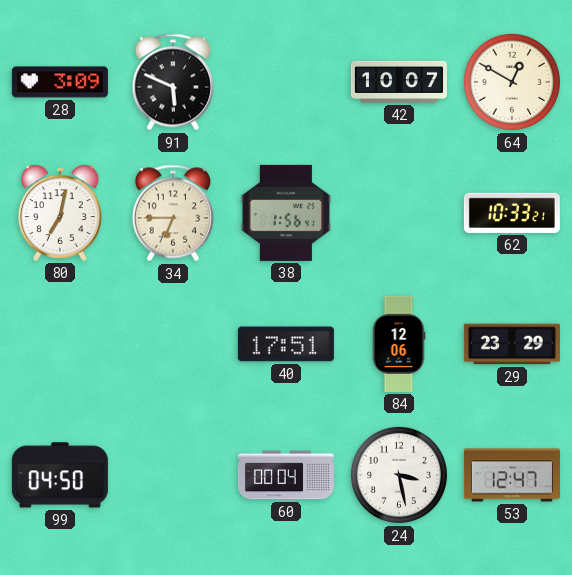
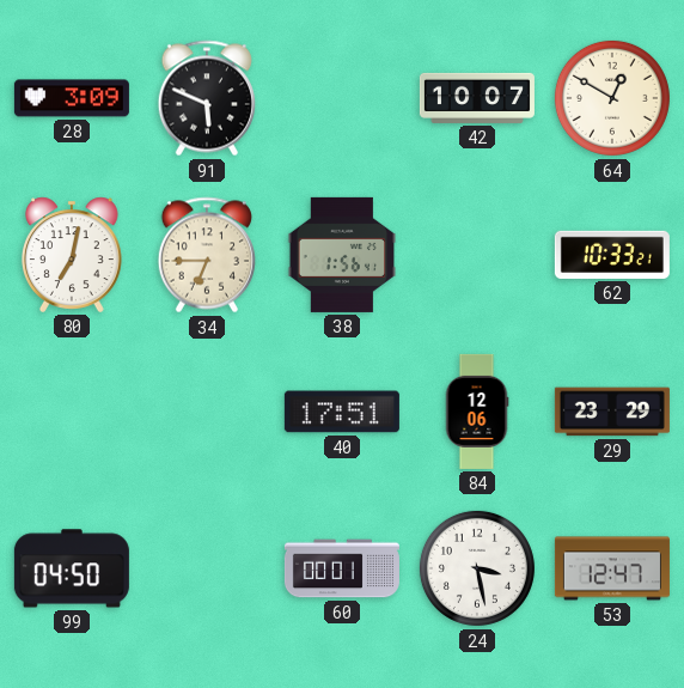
60: 00:04 -> 00:01 (342, 568)
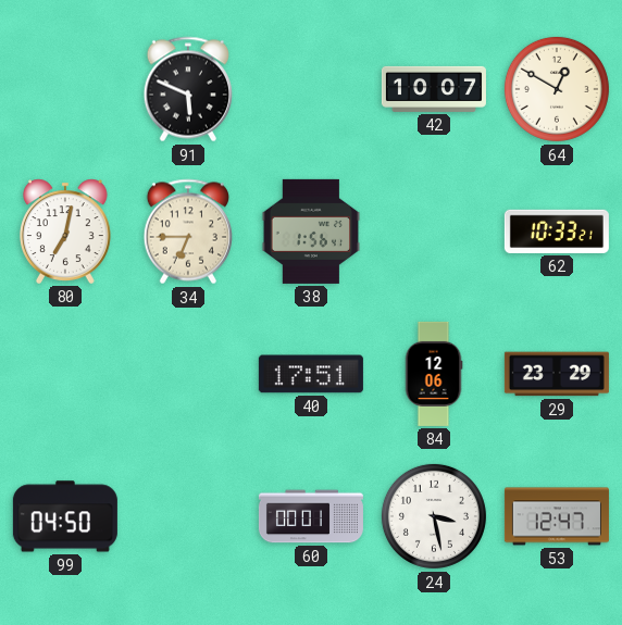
28: 3:09 -> none (72, 98)
